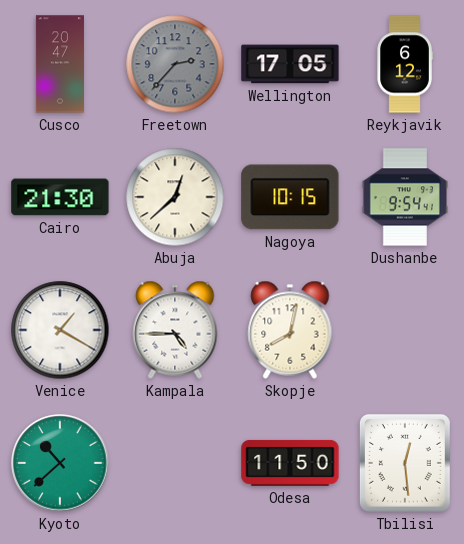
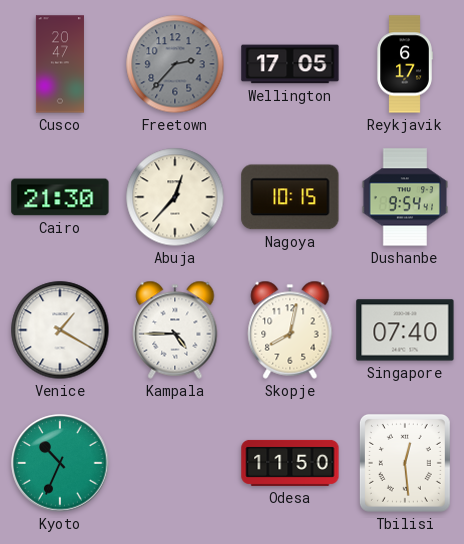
Reykjavik: 6:12 -> 6:17 (405, 64)
Abuja: 12:38 -> 12:37 (175, 197)
Singapore: none -> 07:40 (405, 330)
Kyoto: 10:38 -> 10:34 (60, 463)
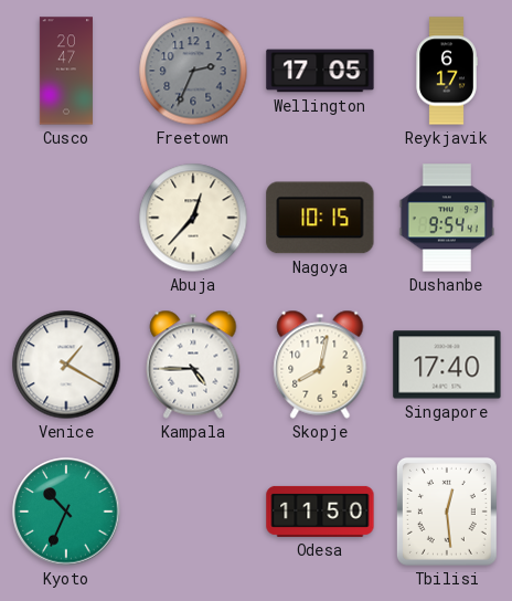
Freetown: 2:37 -> 2:34 (193, 71)
Cairo: 21:30 -> none (60, 197)
Singapore: 07:40 -> 17:40 (447, 365)
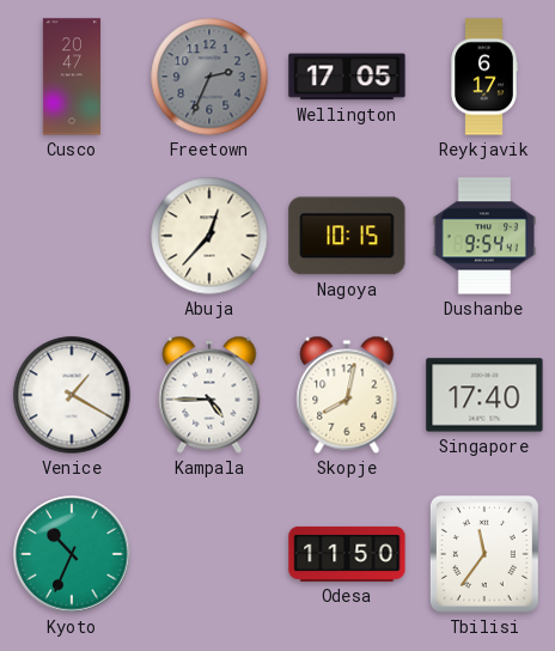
Tbilisi: 12:29 -> 11:36 (484, 554)
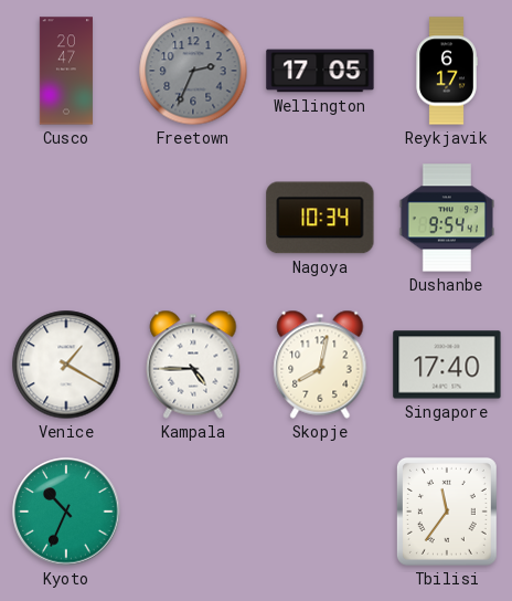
Abuja: 12:37 -> none (209, 236)
Nagoya: 10:15 -> 10:34 (320, 218)
Odesa: 11:50 -> none (347, 554)
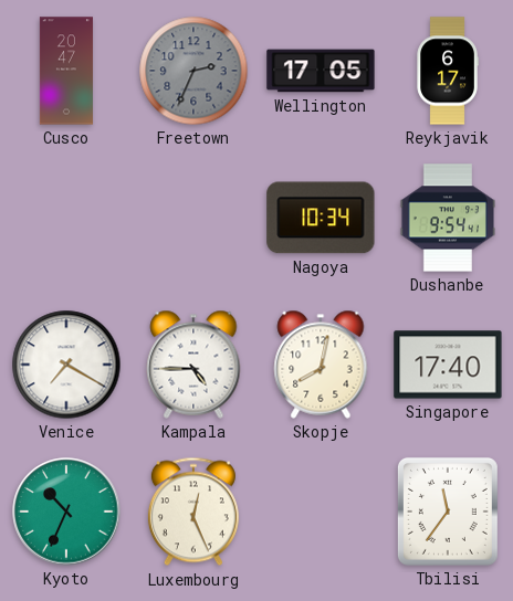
Venice: 1:20 -> 7:20 (66, 365)
Luxembourg: none -> 12:26 (193, 512)
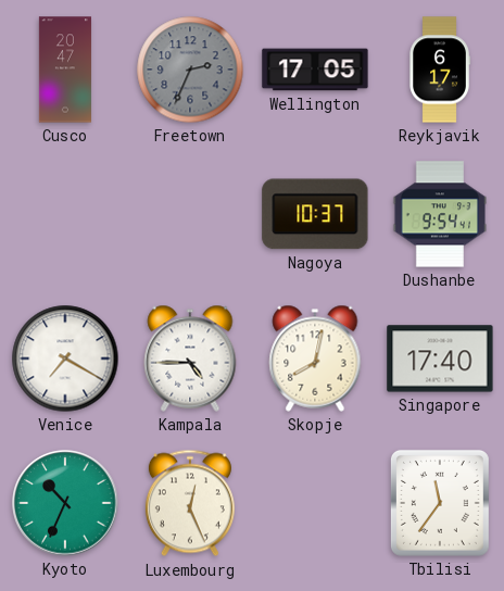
Nagoya: 10:34 -> 10:37 (315, 214)
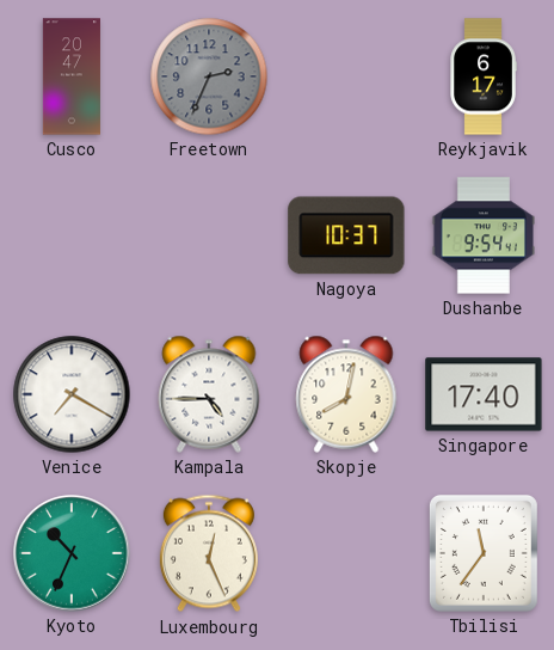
Wellington: 17:05 -> none (315, 70)
